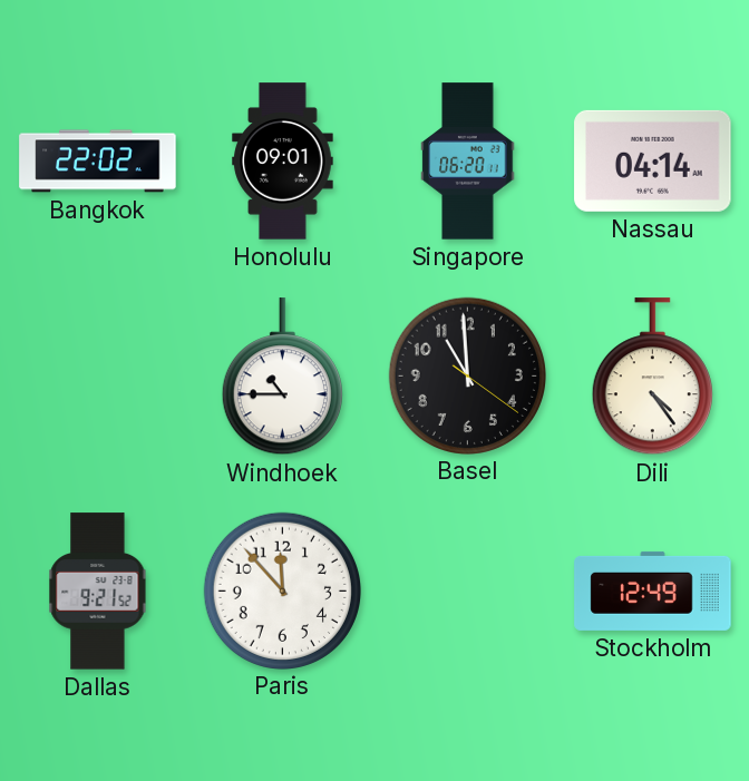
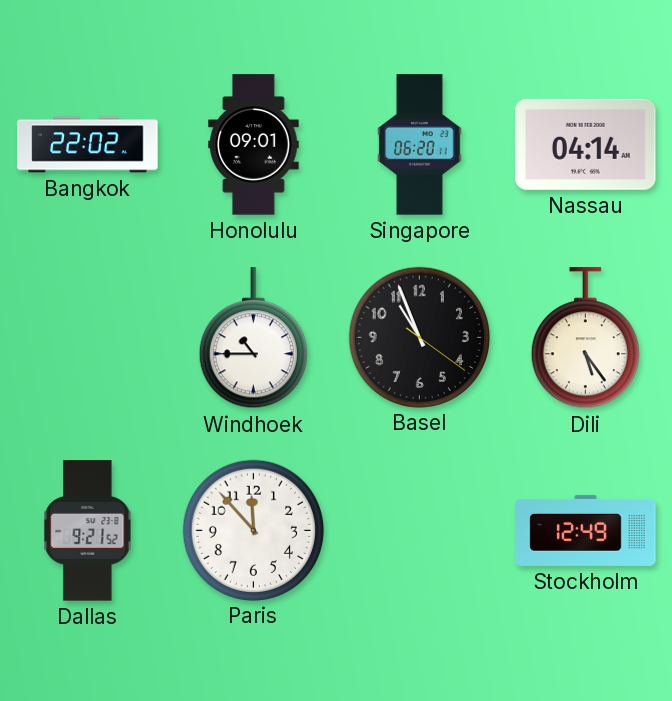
Basel: 10:59 -> 10:56 (419, 337)
Dili: 4:24 -> 5:24 (585, 338)
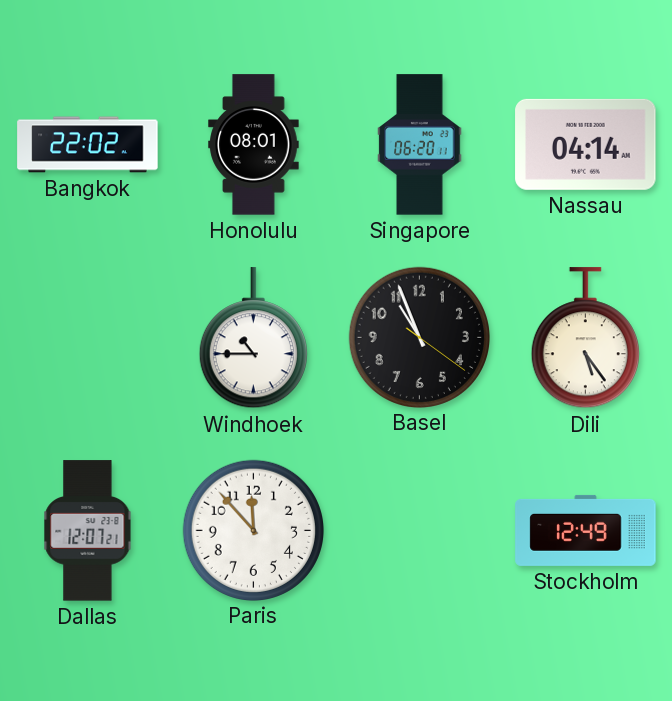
Honolulu: 09:01 -> 08:01 (254, 145)
Dallas: 9:21 -> 12:07 (88, 531)
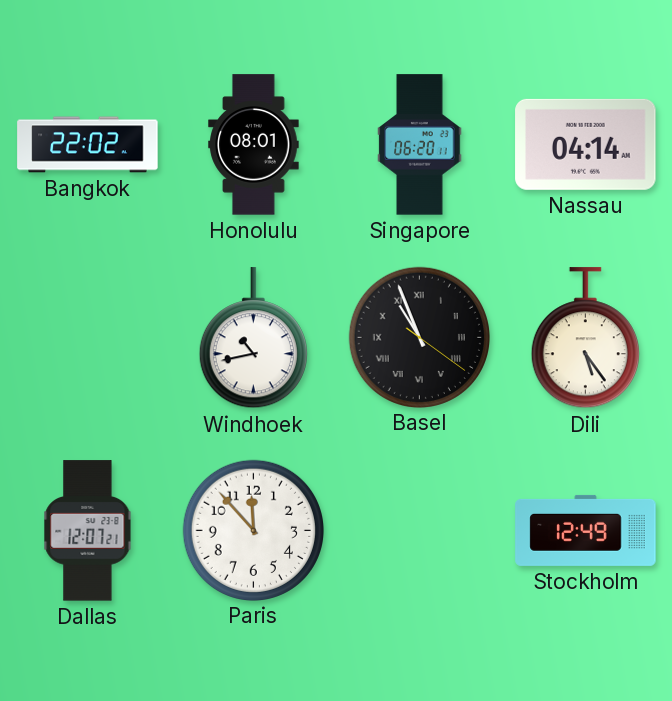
Windhoek: 10:45 -> 10:43 (253, 338)
Basel numerals: Arabic -> Roman (419, 337)
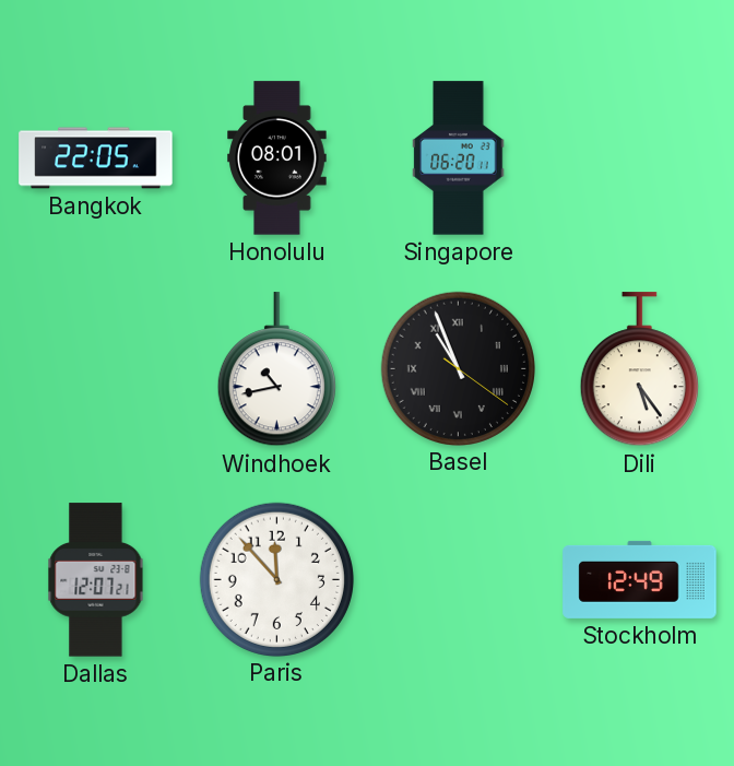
Bangkok: 22:02 -> 22:05 (96, 158)
Nassau: 04:14 -> none (586, 144)
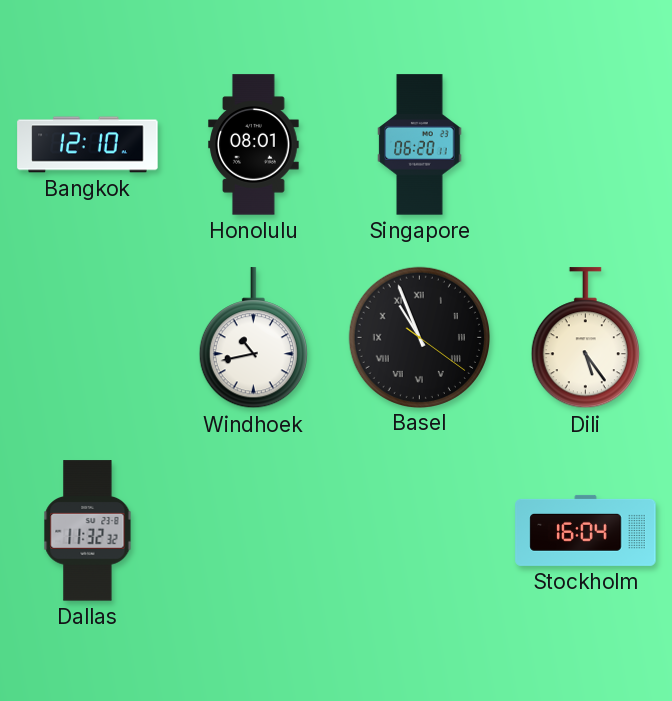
Bangkok: 22:05 -> 12:10 (88, 145)
Dallas: 12:07 -> 11:32 (88, 531)
Paris: 11:53 -> none (276, 579)
Stockholm: 12:49 -> 16:04 (586, 530)
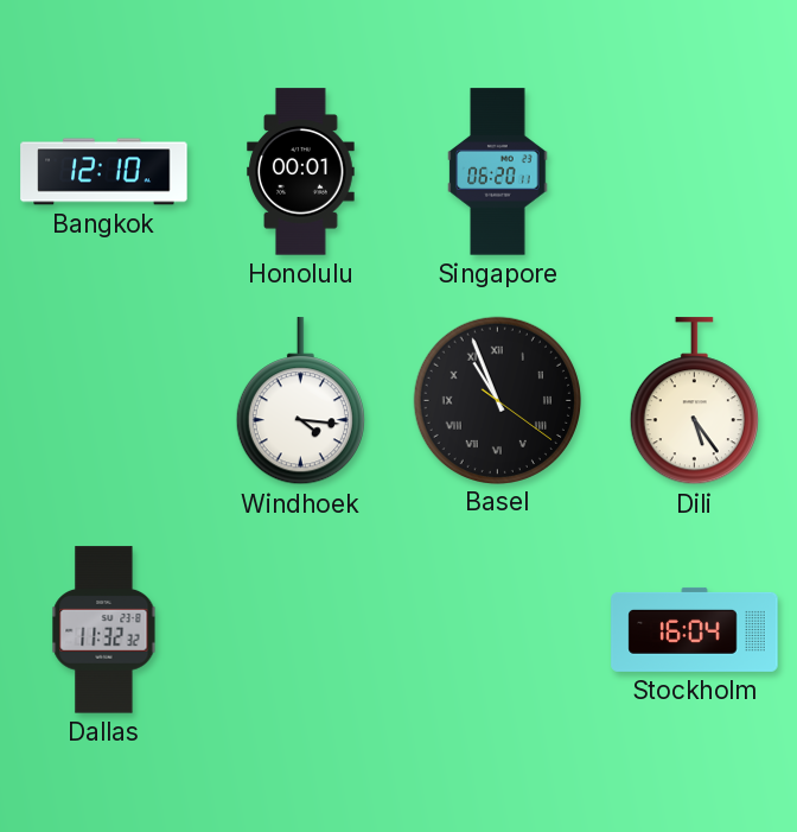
Honolulu: 08:01 -> 00:01 (301, 172)
Windhoek: 10:43 -> 4:16 (300, 401)
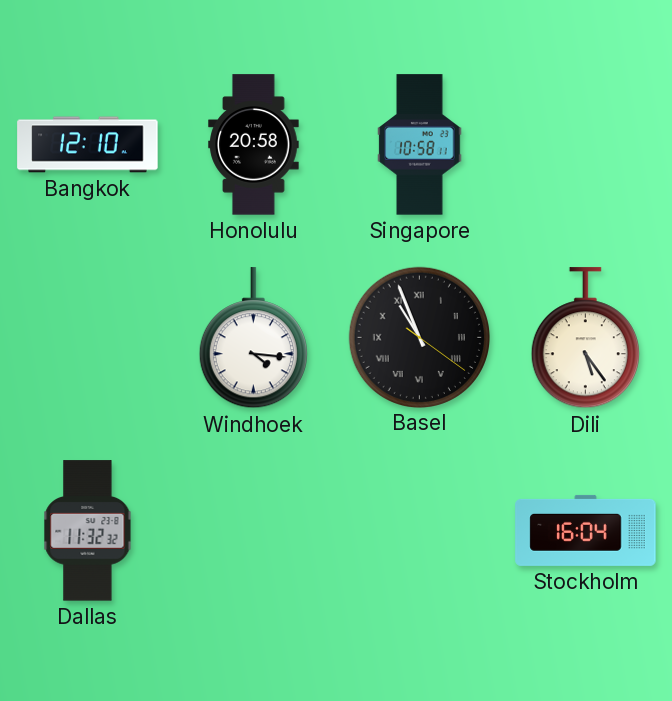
Honolulu: 00:01 -> 20:58 (254, 145)
Singapore: 06:20 -> 10:58 (420, 145)
